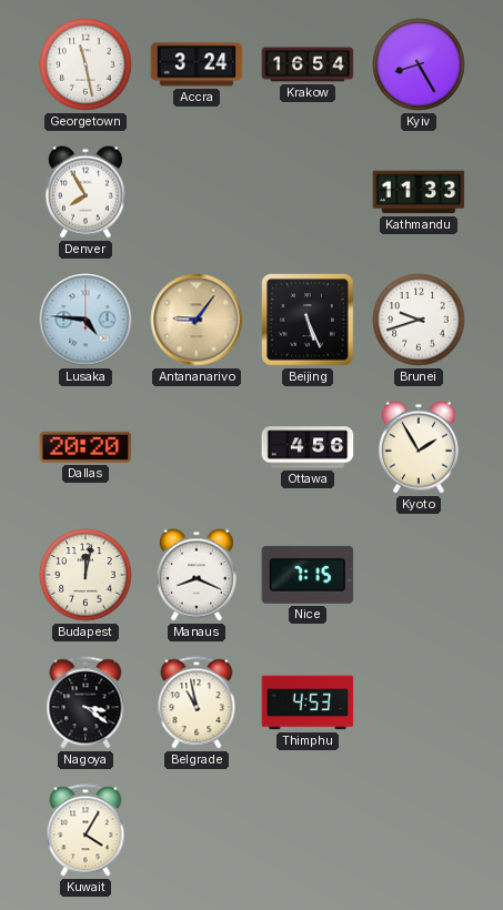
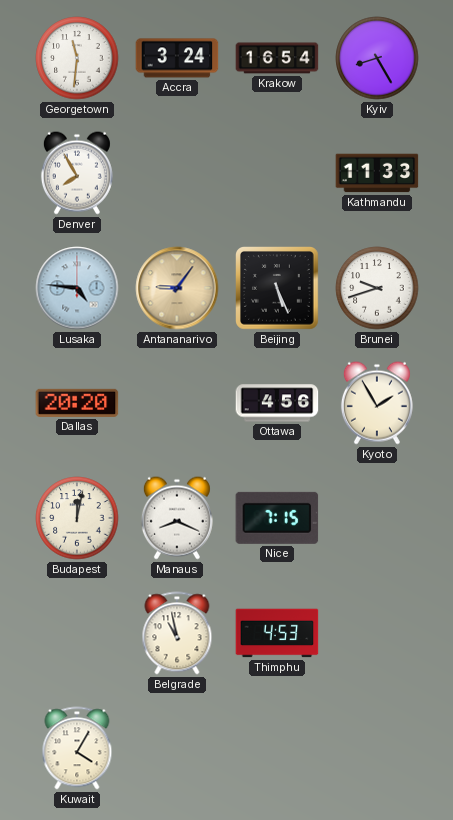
Georgetown: 11:28 -> 11:31 (77, 58)
Nagoya: 3:21 -> none (85, 702)
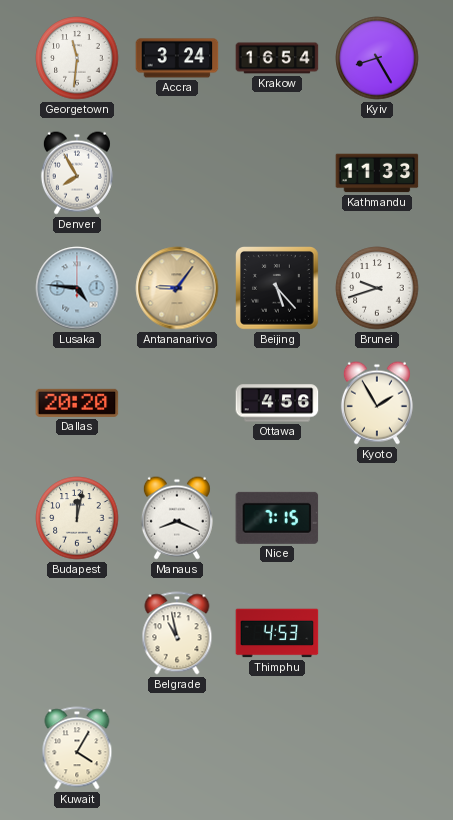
Beijing: 5:26 -> 5:23 (278, 289)
